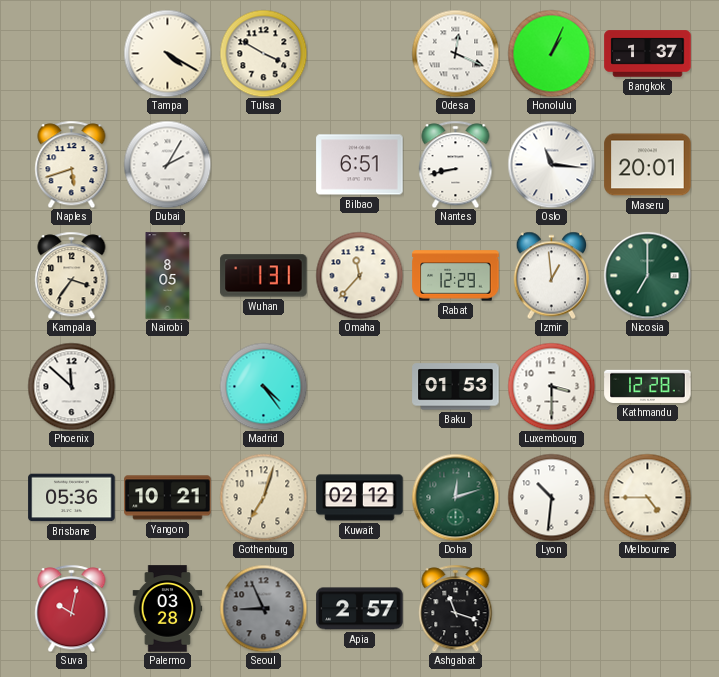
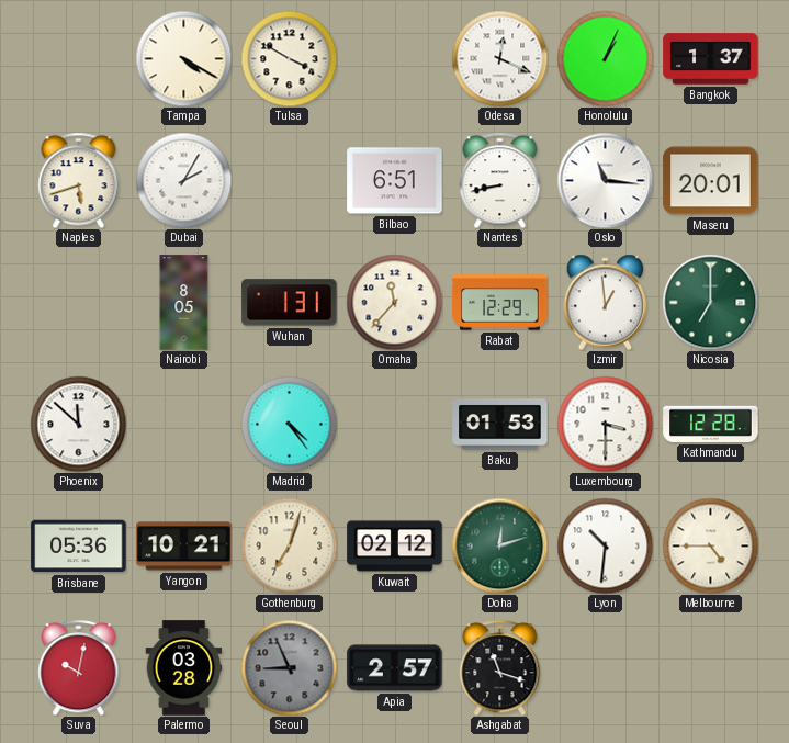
Kampala: 3:36 -> none (72, 275)
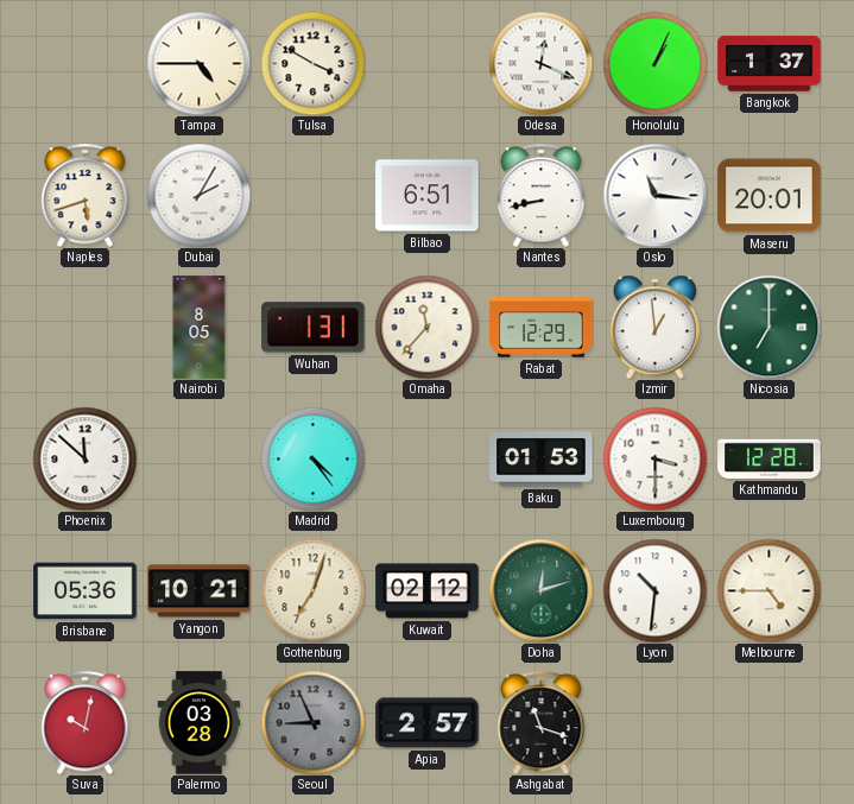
Tampa: 4:20 -> 4:45 (198, 63)
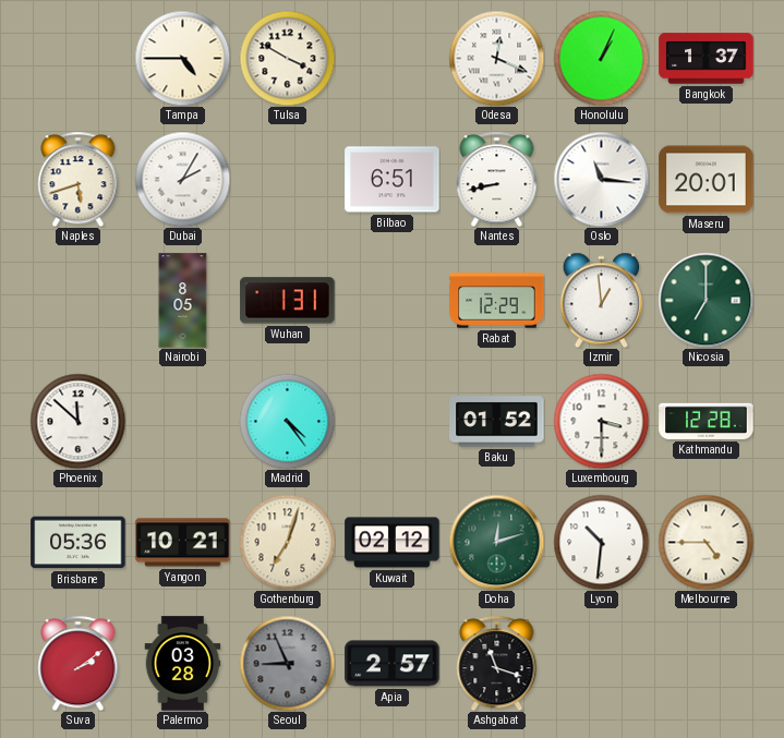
Omaha: 11:37 -> none (426, 327)
Baku: 01:53 -> 01:52 (497, 422)
Suva: 10:02 -> 2:09 (79, 663)
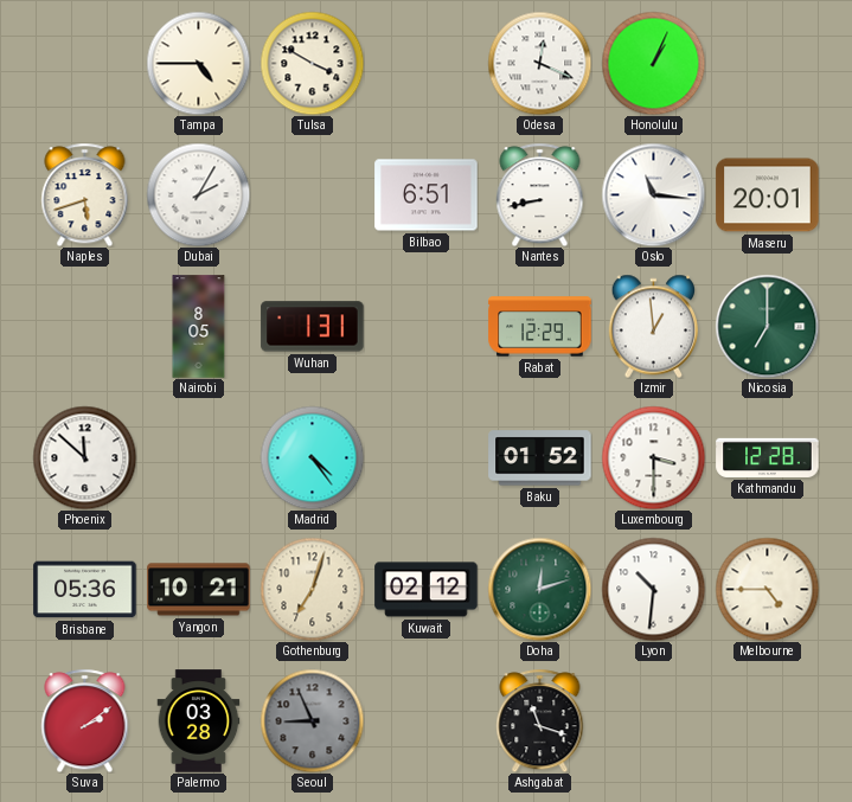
Bangkok: 1:37 -> none (707, 59)
Apia: 2:57 -> none (393, 664)
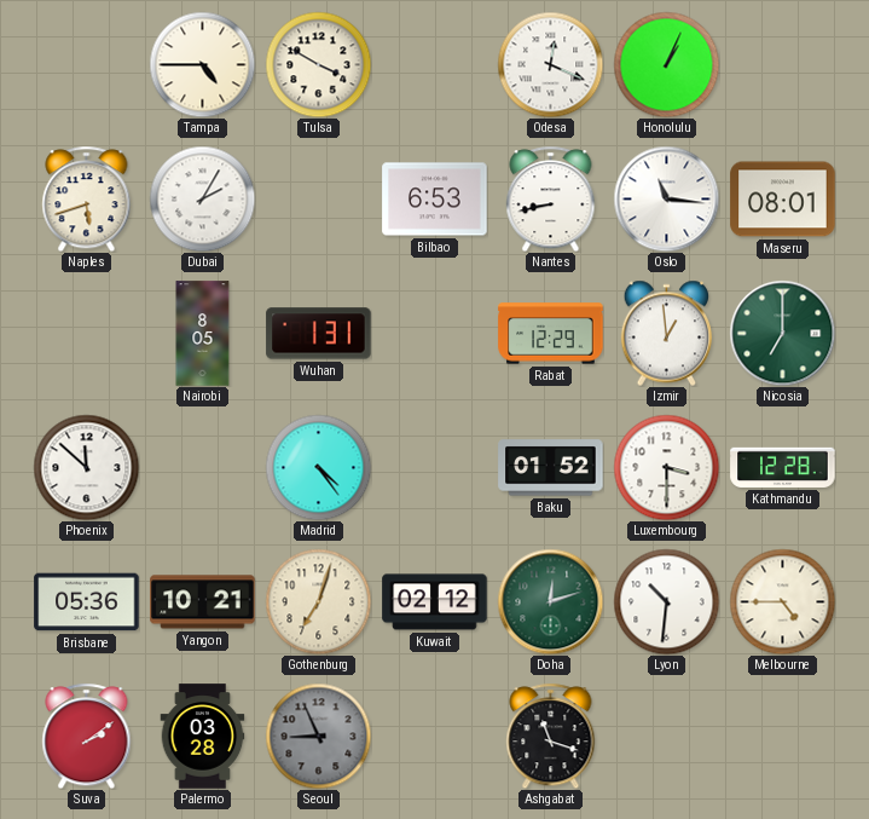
Bilbao: 6:51 -> 6:53 (435, 200)
Maseru: 20:01 -> 08:01 (783, 200)
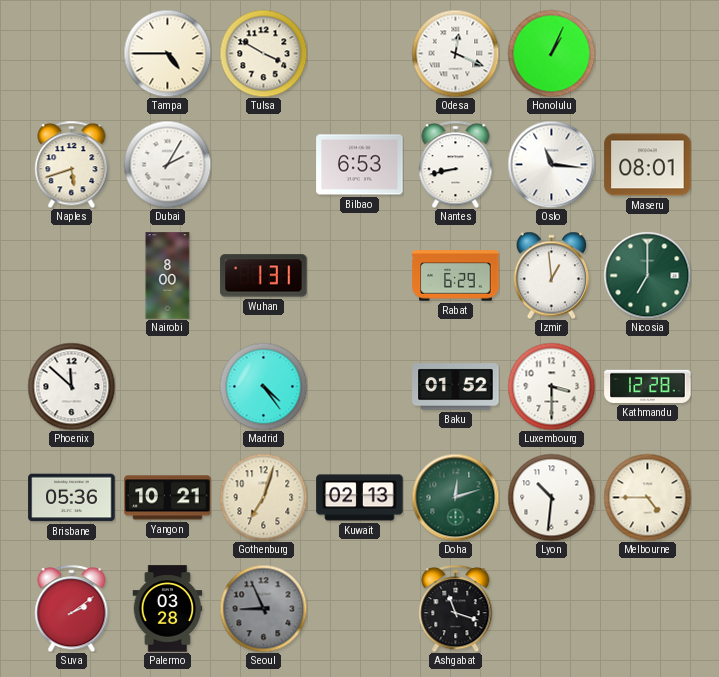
Nairobi: 8:05 -> 8:00 (168, 276)
Rabat: 12:29 -> 6:29 (456, 276)
Kuwait: 02:12 -> 02:13 (360, 498)
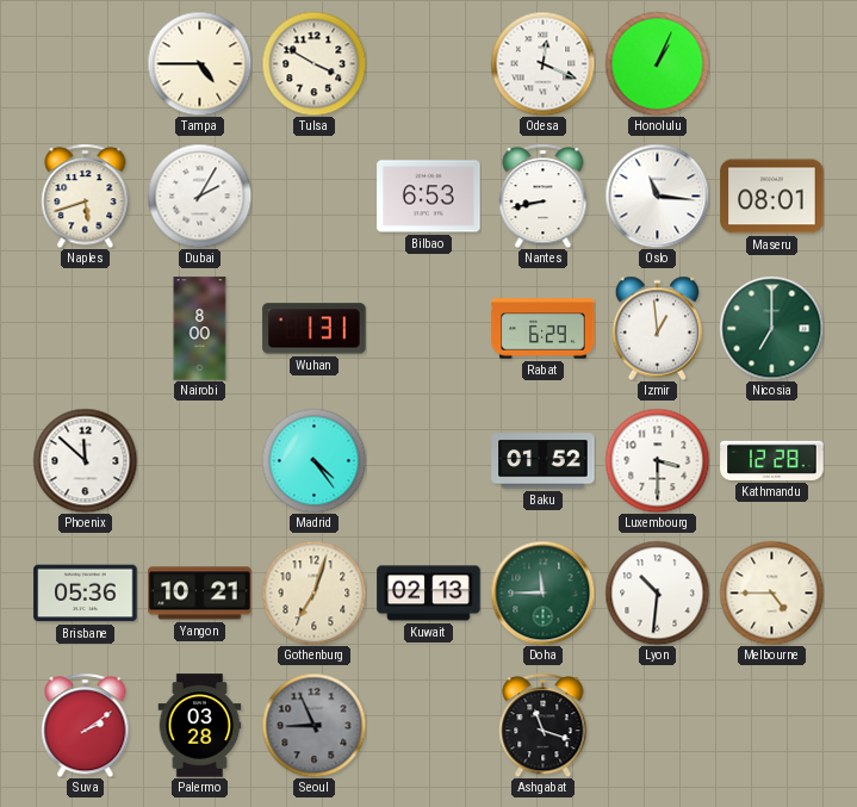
Doha: 12:12 -> 11:45 (542, 592)
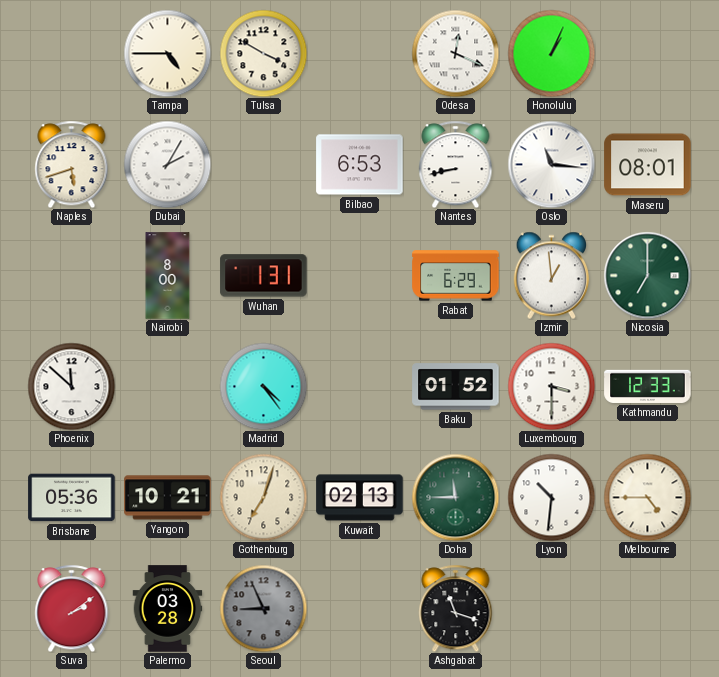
Kathmandu: 12:28 -> 12:33 (648, 386)
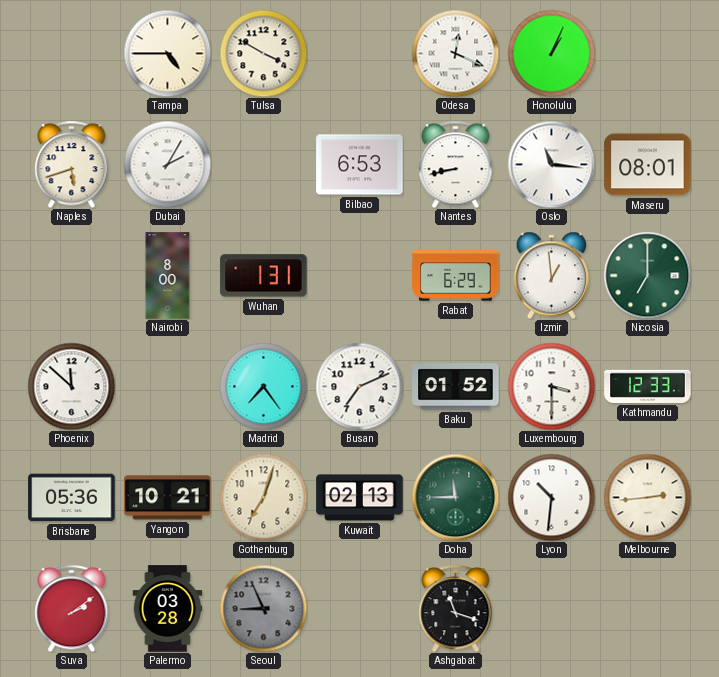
Madrid: 4:24 -> 7:24 (263, 386)
Busan: none -> 7:11 (359, 386)
Melbourne: 4:45 -> 2:44 (647, 497)
